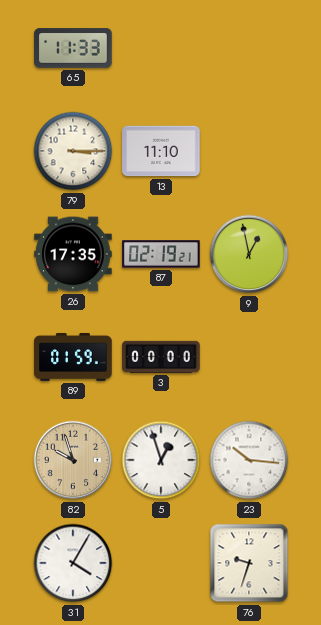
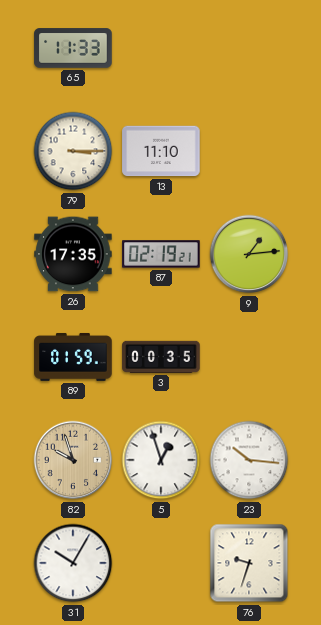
9: 12:58 -> 1:14 (249, 254)
3: 00:00 -> 00:35 (161, 357)
31: 4:05 -> 10:05 (73, 563)
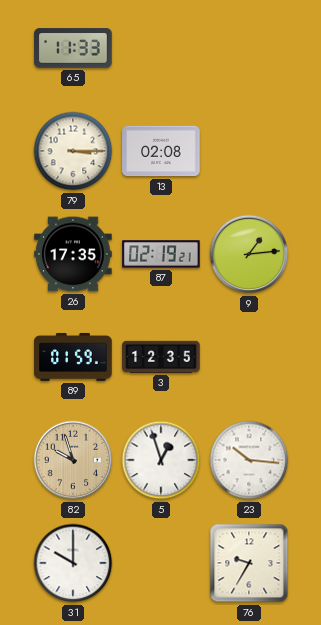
13: 11:10 -> 02:08 (161, 151)
3: 00:35 -> 12:35 (161, 357)
31: 10:05 -> 10:00 (73, 563)
76: 9:33 -> 9:35 (249, 563)
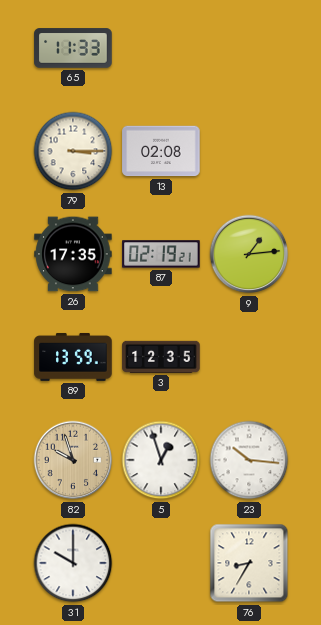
89: 01:59 -> 13:59 (73, 357)
76: 9:35 -> 8:35 (249, 563)
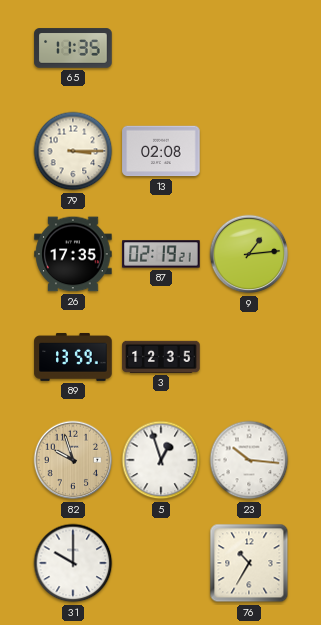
65: 11:33 -> 11:35 (73, 48)
76: 8:35 -> 10:35 (249, 563)
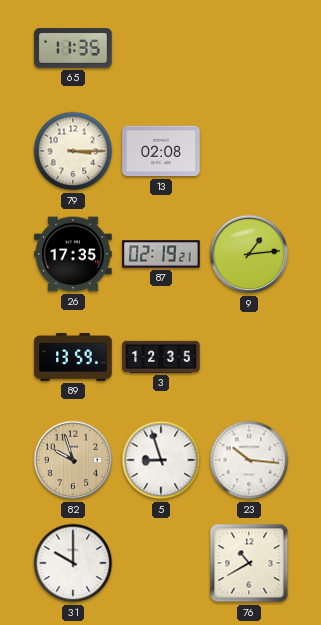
5: 12:57 -> 8:57 (161, 460)
76: 10:35 -> 10:40 (249, 563)
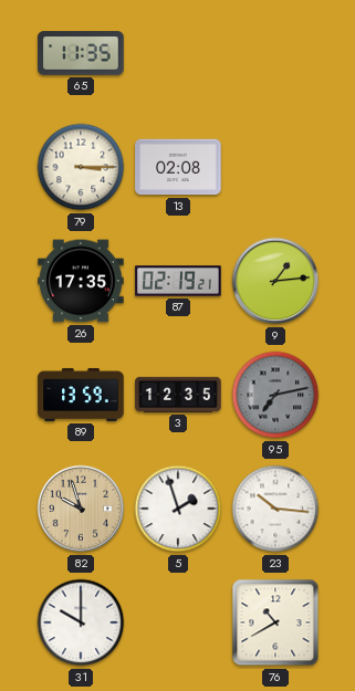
95: none -> 7:13 (275, 395)
5: 8:57 -> 1:57 (178, 509)
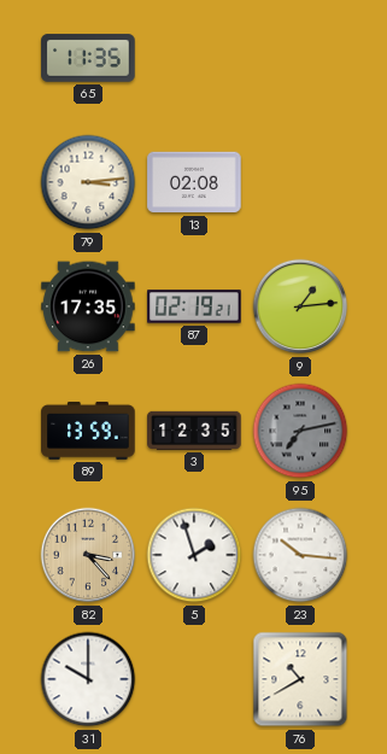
79: 3:15 -> 3:14 (88, 182)
82: 9:57 -> 3:23 (88, 555)
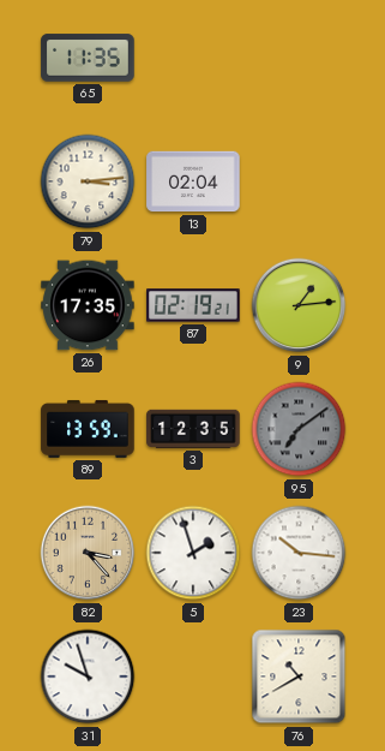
13: 02:08 -> 02:04 (193, 181)
95: 7:13 -> 7:09 (299, 429)
31: 10:00 -> 9:57 (88, 677)
